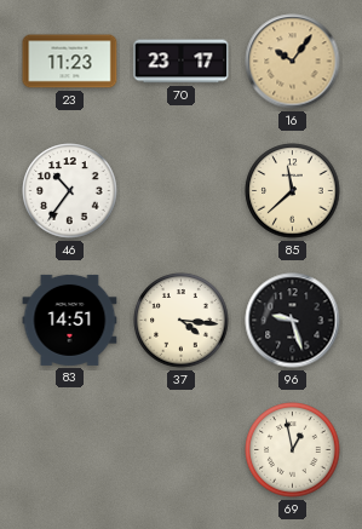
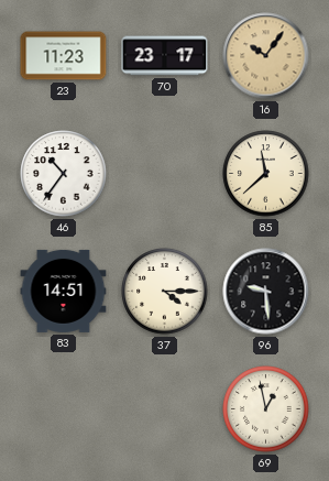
37: 4:16 -> 4:15 (165, 292)
96: 9:27 -> 9:29 (266, 292)
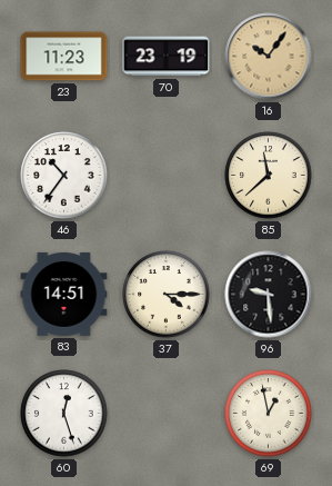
70: 23:17 -> 23:19 (167, 57)
60: none -> 12:27 (64, 414)
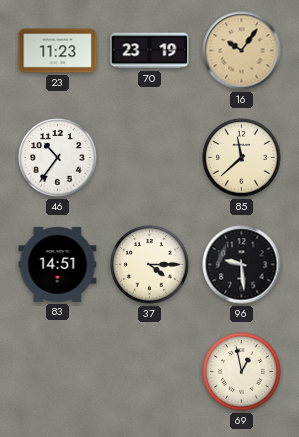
60: 12:27 -> none (64, 414)
